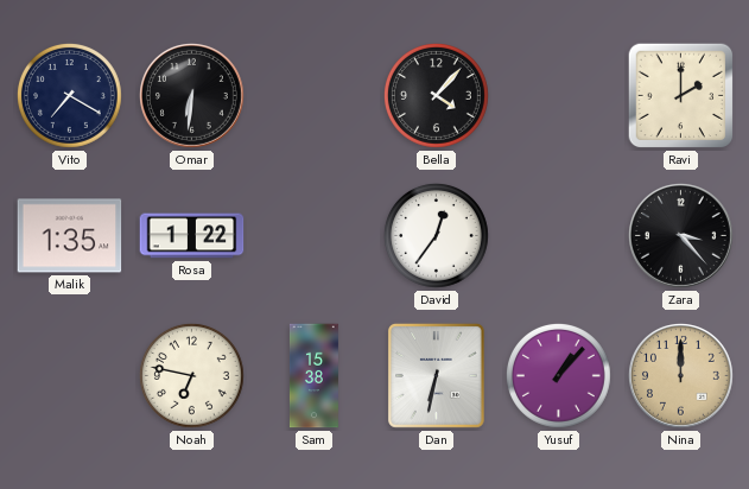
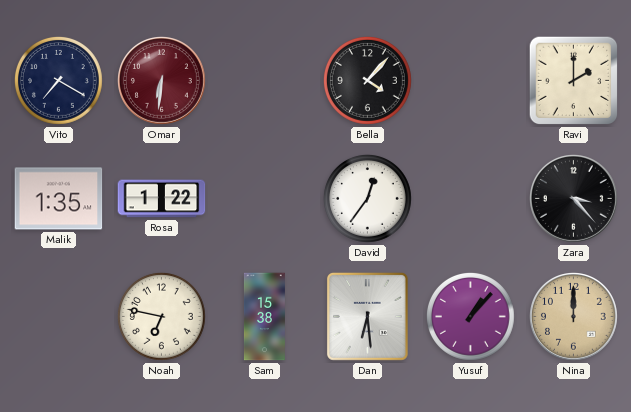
Omar dial: black -> burgundy (162, 81)
Dan: 6:32 -> 6:29 (367, 316)
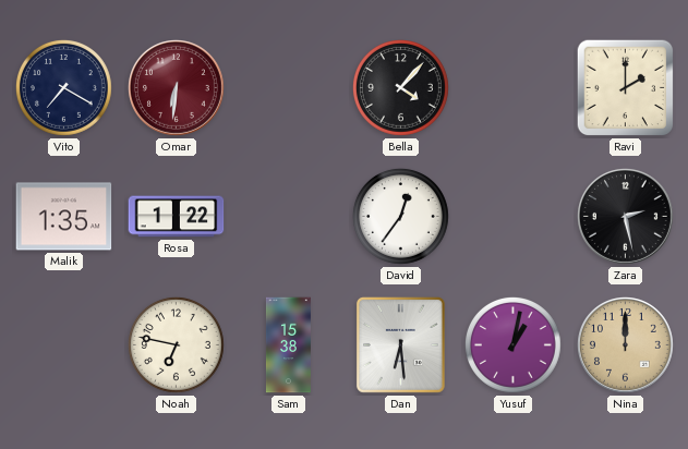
Zara: 3:23 -> 2:28 (626, 217)
Yusuf: 1:07 -> 1:02 (512, 344)
